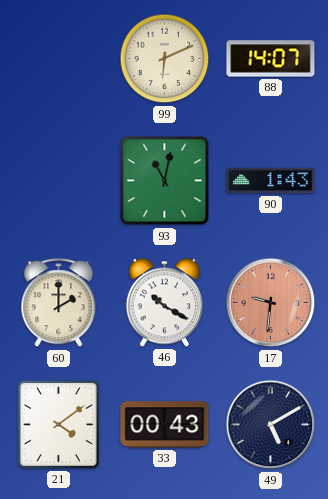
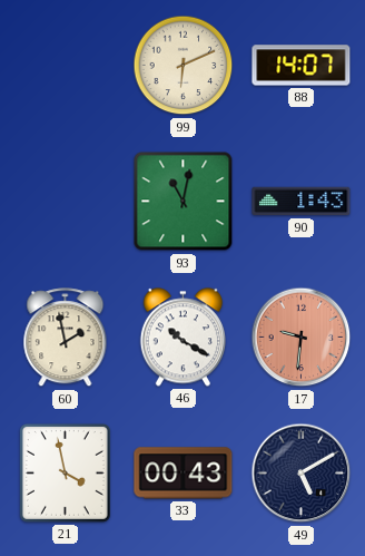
60: 2:00 -> 1:58 (66, 338)
21: 4:09 -> 3:58 (65, 472)
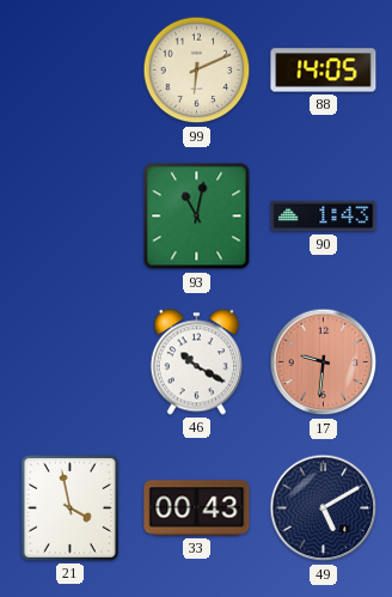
88: 14:07 -> 14:05 (324, 71)
60: 1:58 -> none (66, 338)
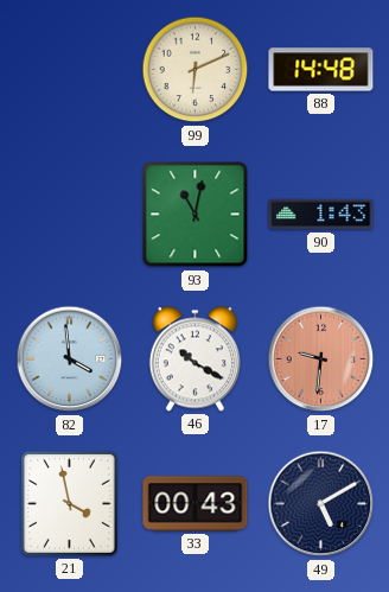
88: 14:05 -> 14:48 (321, 70)
82: none -> 3:59 (70, 359)
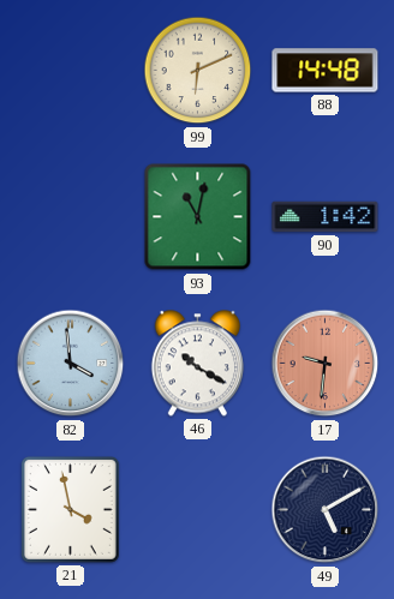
90: 1:43 -> 1:42 (326, 217)
33: 00:43 -> none (196, 504)
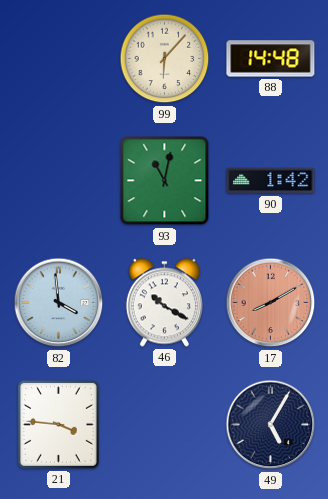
99: 6:11 -> 6:07 (165, 59)
17: 9:31 -> 8:10 (271, 303)
21: 3:58 -> 3:46 (58, 424)
49: 5:10 -> 5:05 (271, 425)
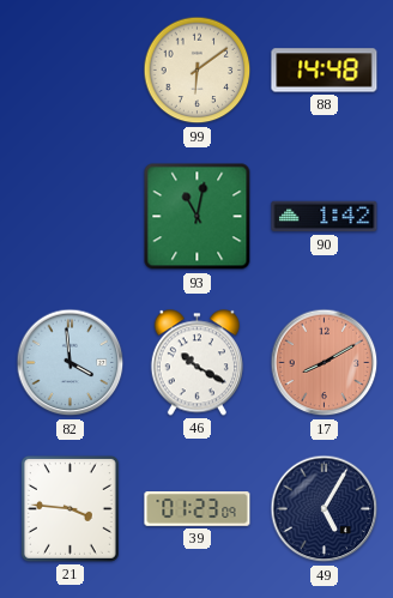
99: 6:07 -> 6:09 (198, 71)
39: none -> 01:23 (198, 509)
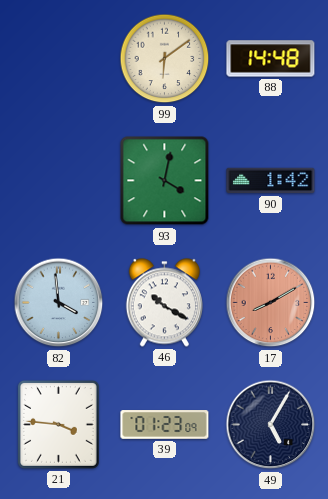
93: 11:02 -> 4:02 (165, 181)
